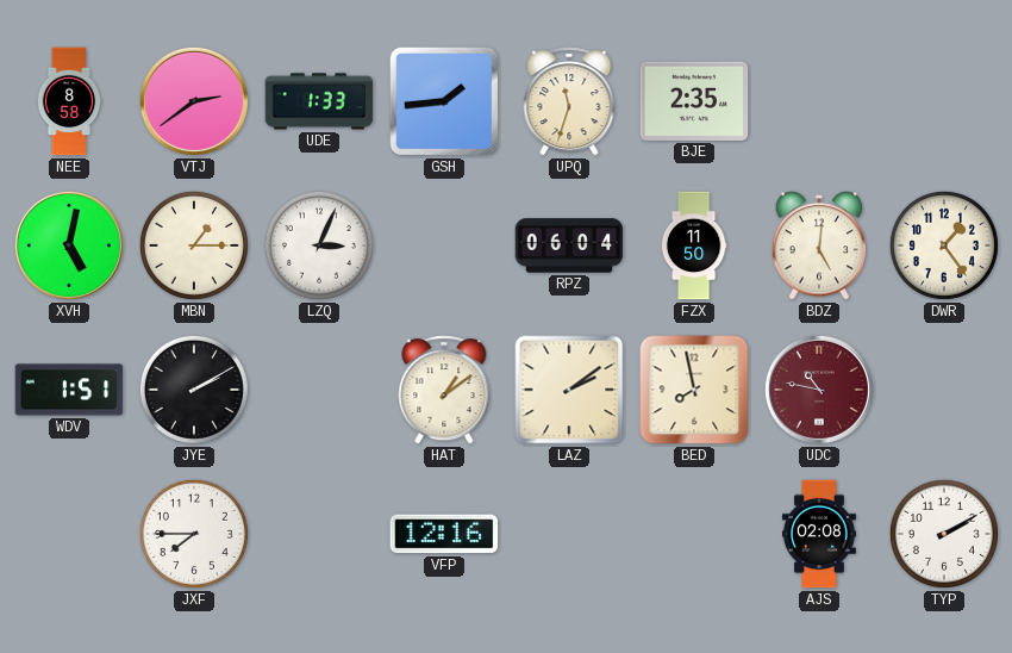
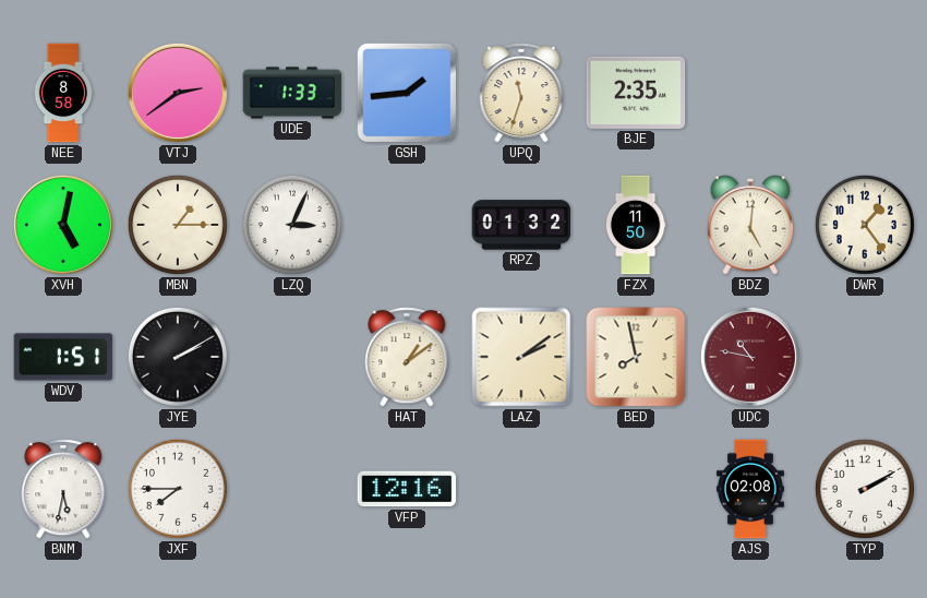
RPZ: 06:04 -> 01:32 (521, 225)
BNM: none -> 5:32 (63, 489)
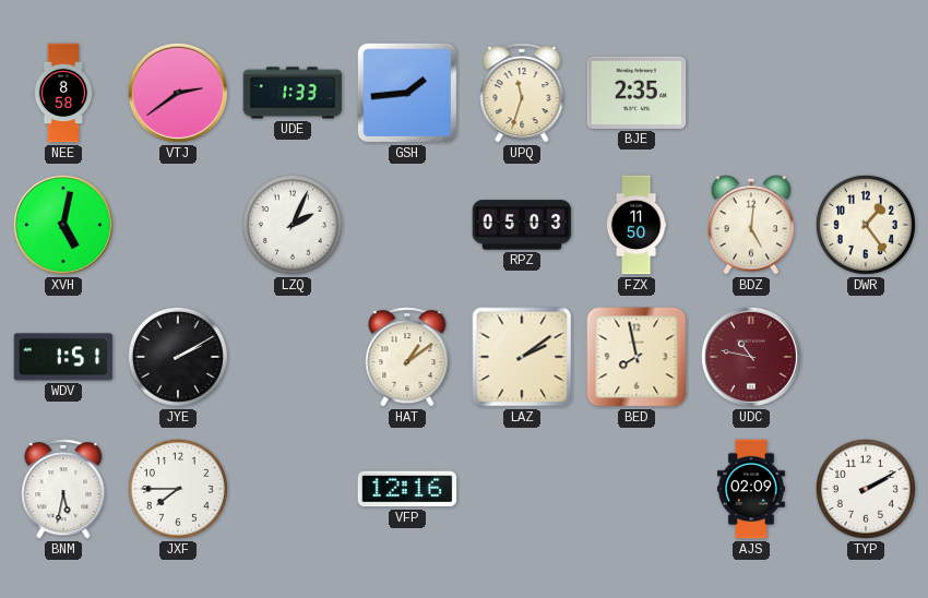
MBN: 1:15 -> none (178, 225)
LZQ: 3:04 -> 2:04 (293, 225)
RPZ: 01:32 -> 05:03 (522, 225)
AJS: 02:08 -> 02:09 (751, 489)
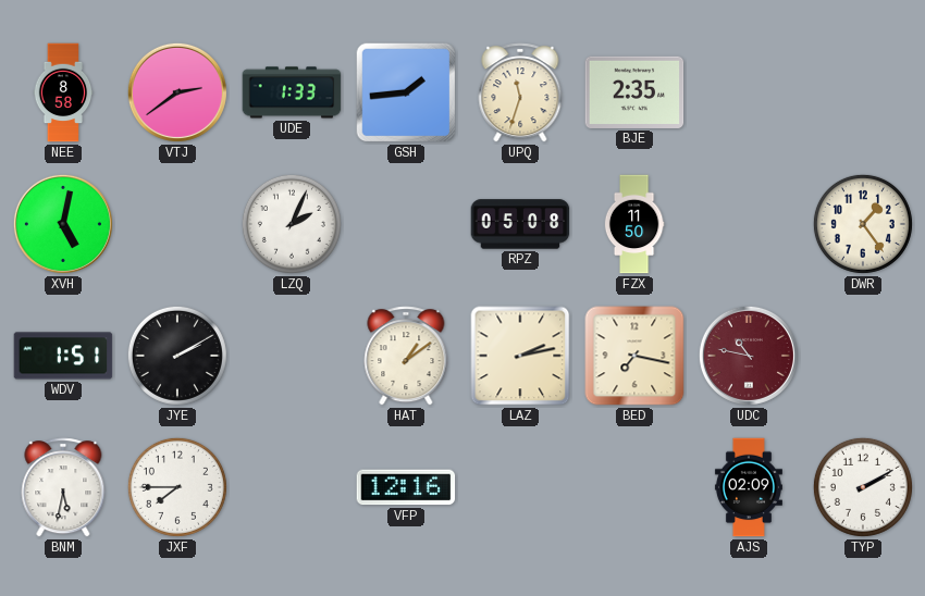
RPZ: 05:03 -> 05:08 (520, 224)
BDZ: 5:01 -> none (750, 225)
LAZ: 2:09 -> 2:13 (520, 356)
BED: 7:58 -> 7:17 (634, 356)
